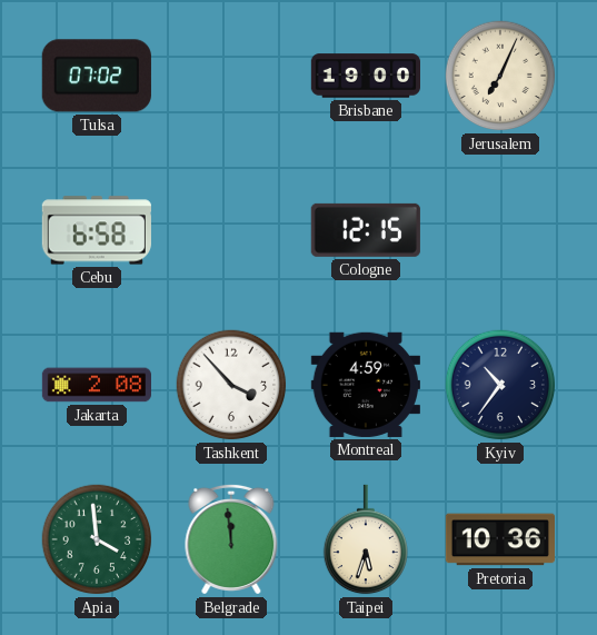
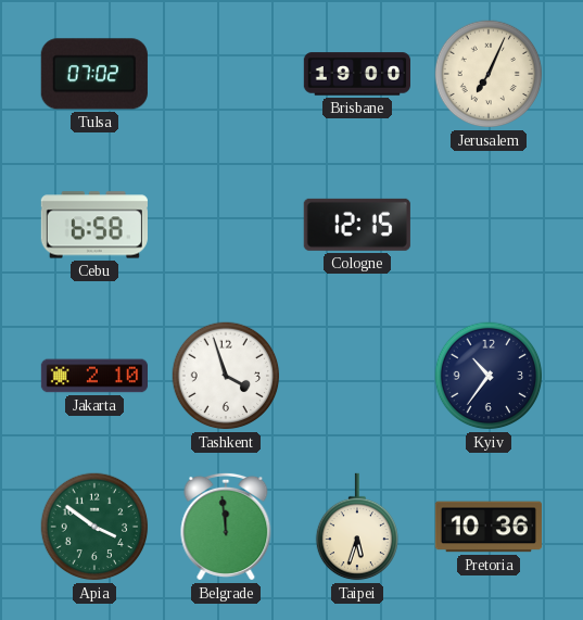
Jakarta: 2:08 -> 2:10 (93, 376)
Tashkent: 3:53 -> 3:57 (226, 376)
Montreal: 4:59 -> none (366, 385)
Apia: 3:59 -> 3:51 (94, 527)
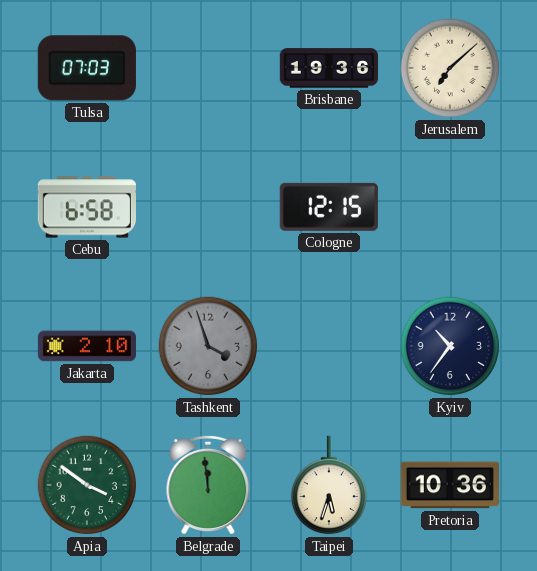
Tulsa: 07:02 -> 07:03 (87, 68)
Brisbane: 19:00 -> 19:36 (328, 68)
Jerusalem: 7:04 -> 7:08 (450, 68)
Tashkent dial: white -> grey (208, 346)
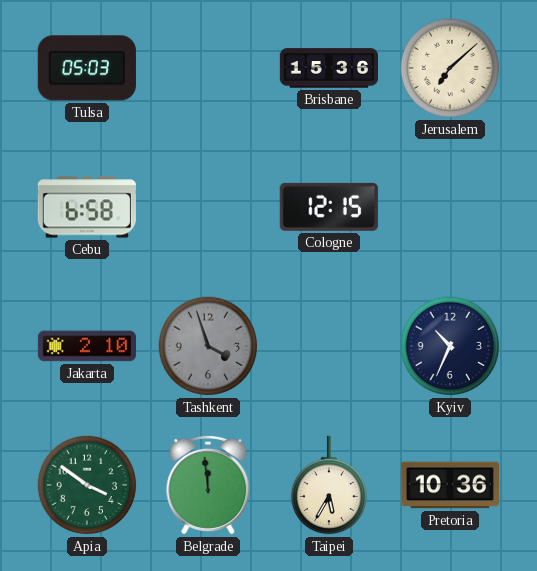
Tulsa: 07:03 -> 05:03 (87, 68)
Brisbane: 19:36 -> 15:36 (328, 68)
Kyiv: 10:36 -> 10:34 (450, 346)
Taipei: 5:33 -> 5:35 (328, 485)
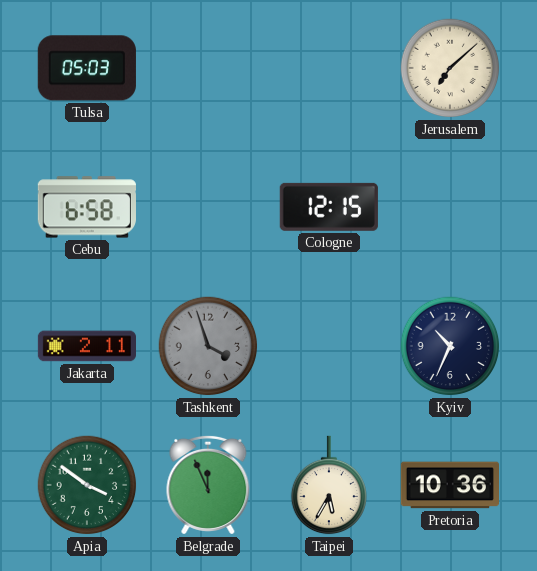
Brisbane: 15:36 -> none (328, 68)
Jakarta: 2:10 -> 2:11 (86, 346)
Belgrade: 11:59 -> 11:56 (208, 485)
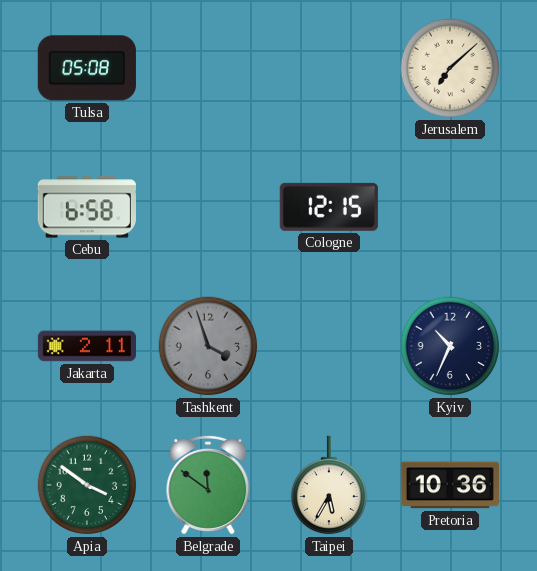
Tulsa: 05:03 -> 05:08 (87, 68)
Belgrade: 11:56 -> 11:51 (208, 485)
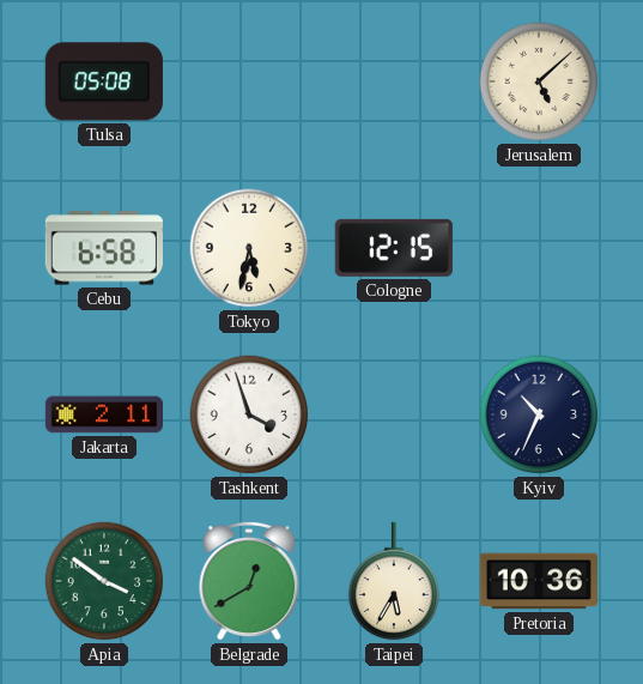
Jerusalem: 7:08 -> 5:08 (539, 81)
Tokyo: none -> 5:32 (249, 248)
Tashkent dial: grey -> white (249, 414)
Belgrade: 11:51 -> 12:40 (249, 581)
